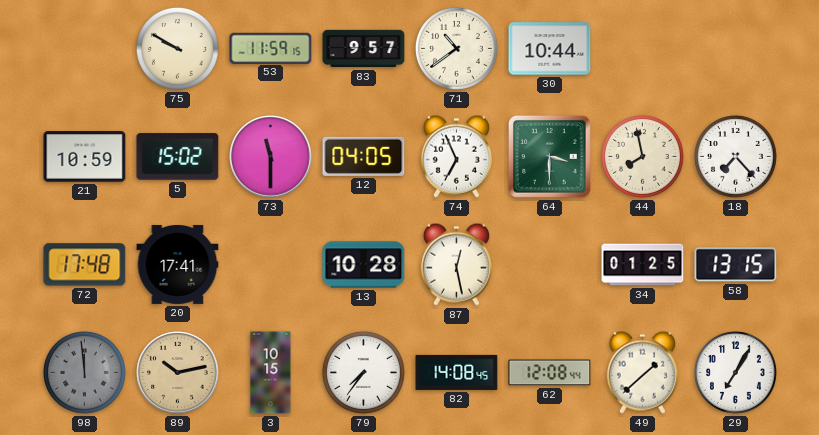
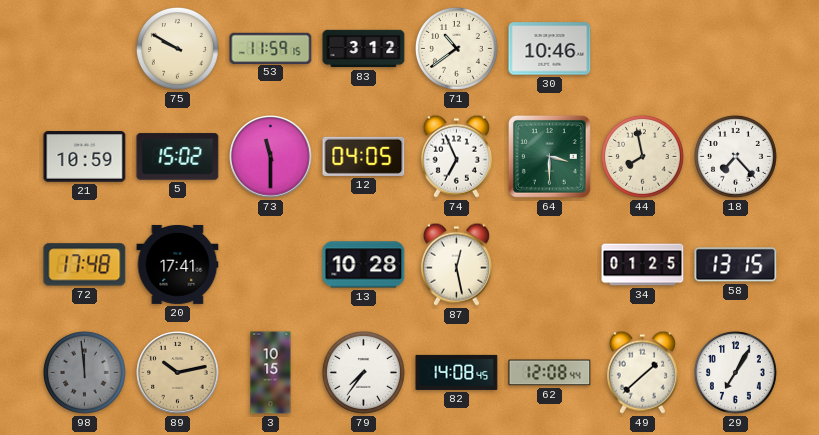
83: 9:57 -> 3:12 (364, 49)
30: 10:44 -> 10:46 (550, 49)
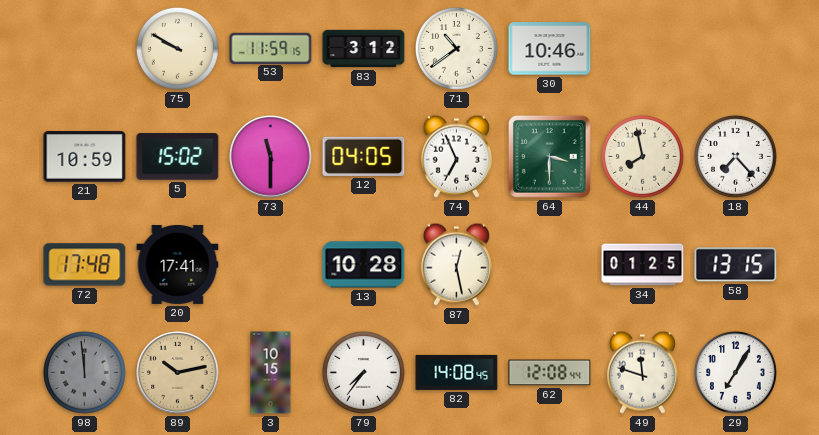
49: 1:38 -> 11:48 (642, 372)
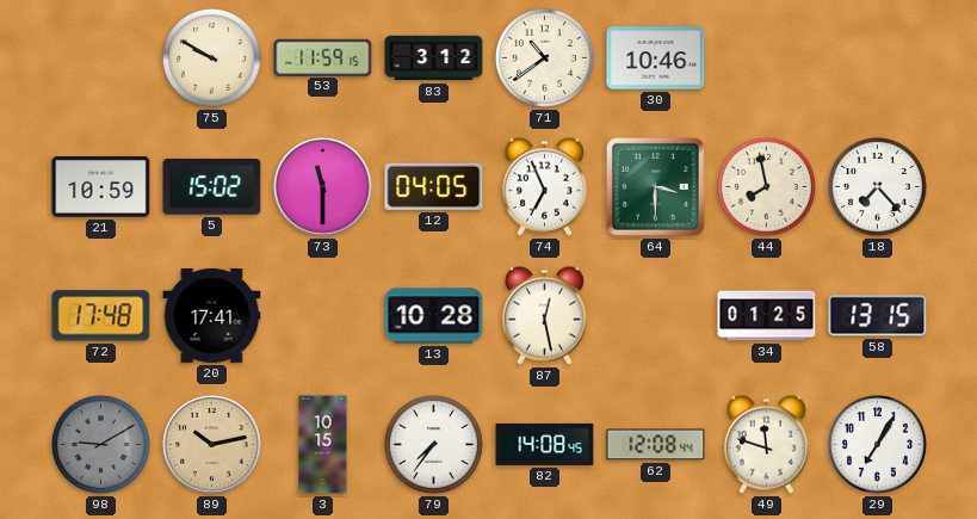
98: 11:59 -> 9:10 (100, 444)
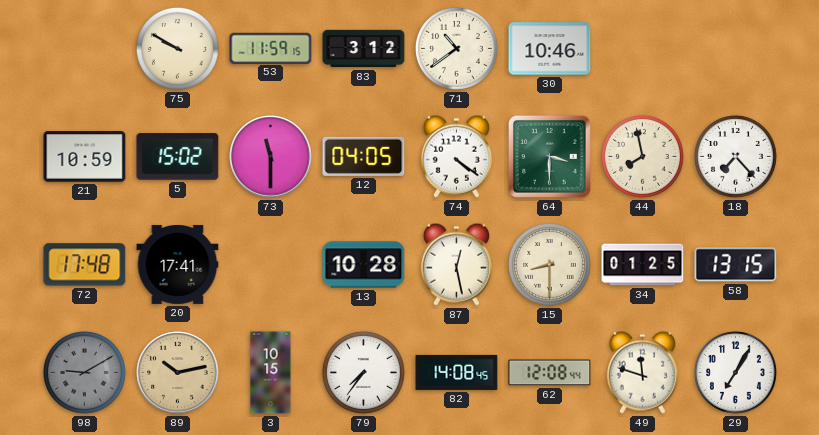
74: 6:56 -> 4:21 (456, 156)
15: none -> 8:30 (549, 264)
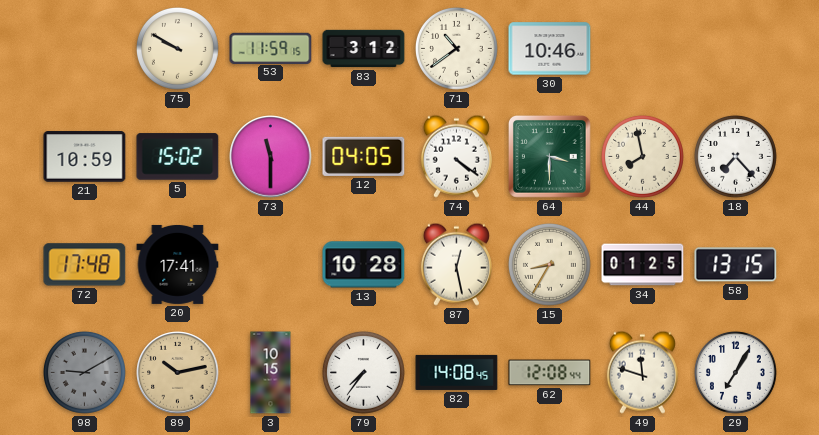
15: 8:30 -> 8:35 (549, 264)
